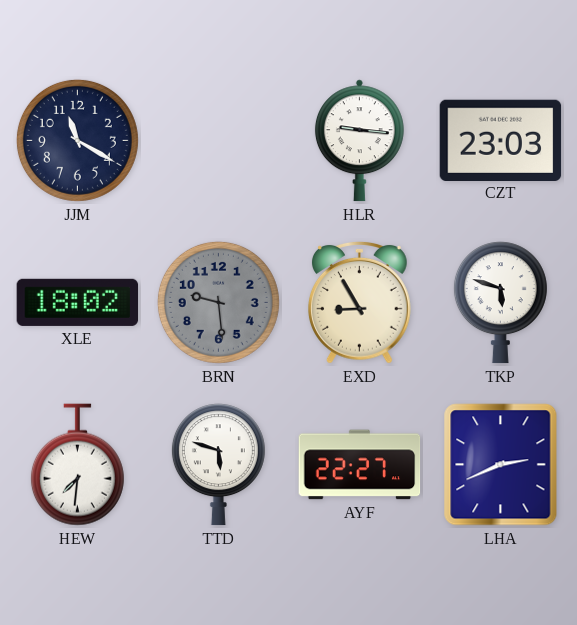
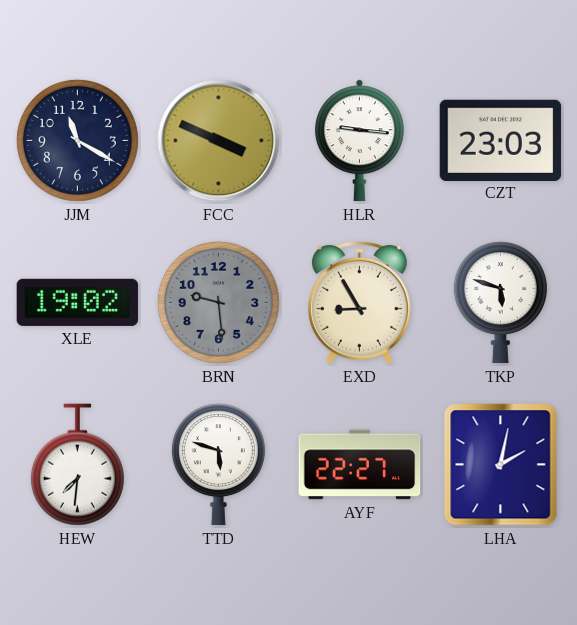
FCC: none -> 3:49 (219, 141)
XLE: 18:02 -> 19:02 (78, 302)
LHA: 2:41 -> 2:02 (501, 465)
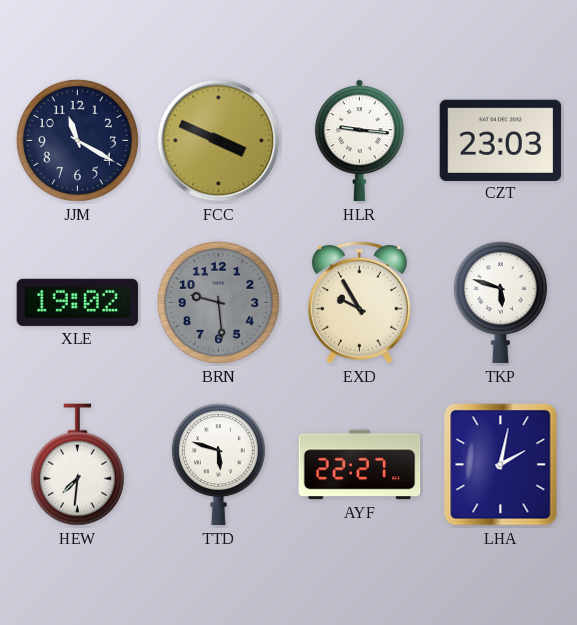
EXD: 8:55 -> 9:55 (360, 303)
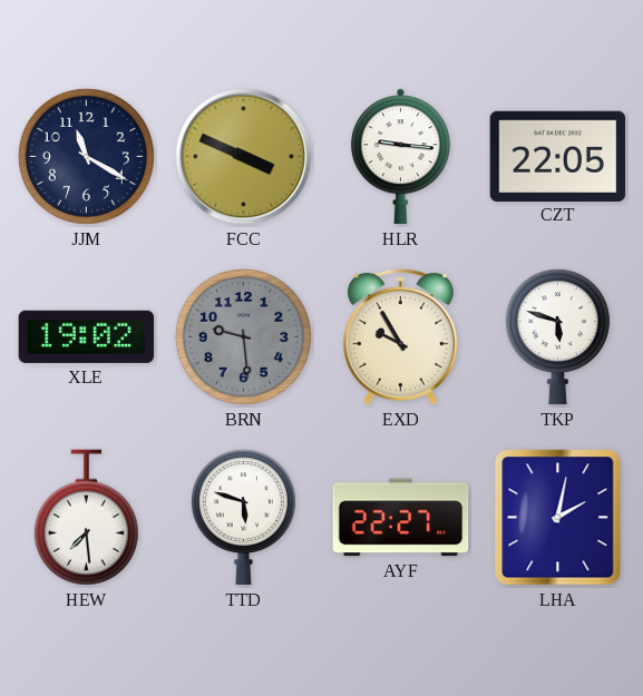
CZT: 23:03 -> 22:05 (558, 156)
HEW: 7:31 -> 7:29 (86, 518)
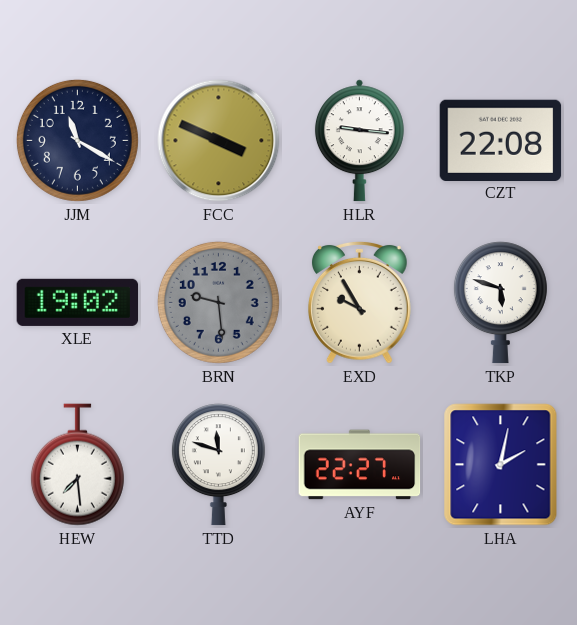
CZT: 22:05 -> 22:08 (501, 140)
TTD: 5:48 -> 11:48 (218, 465)
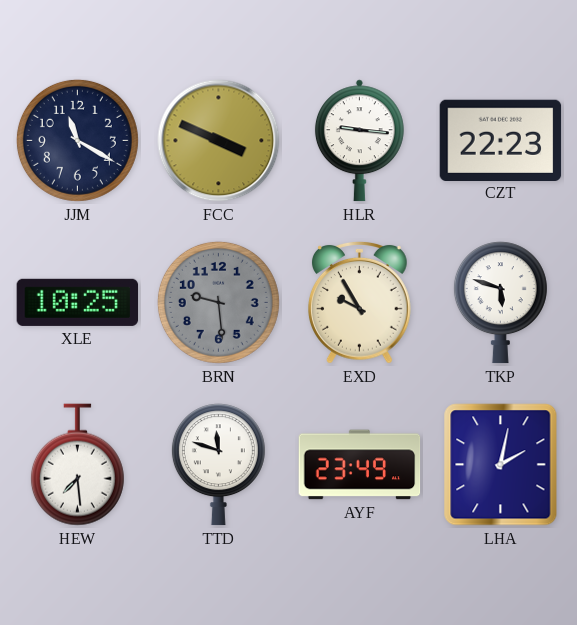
CZT: 22:08 -> 22:23 (501, 140)
XLE: 19:02 -> 10:25 (78, 302)
AYF: 22:27 -> 23:49 (360, 465)
